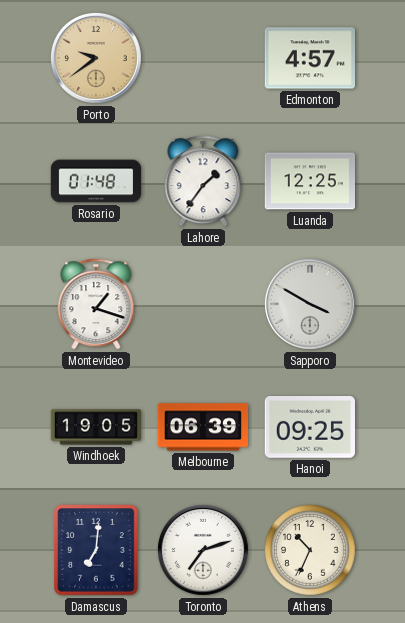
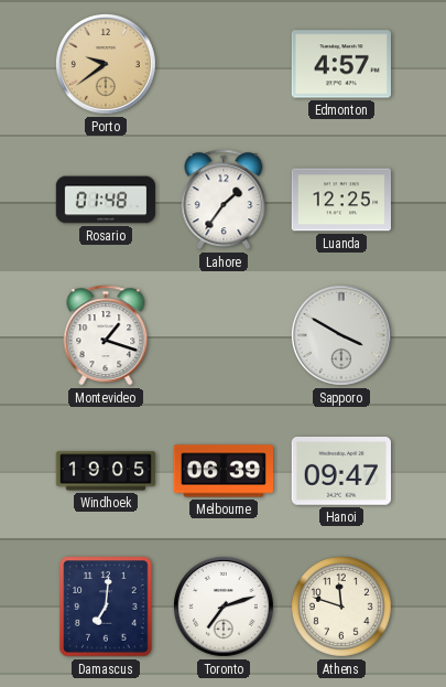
Hanoi: 09:25 -> 09:47 (340, 472)
Athens: 10:34 -> 11:48 (342, 608)
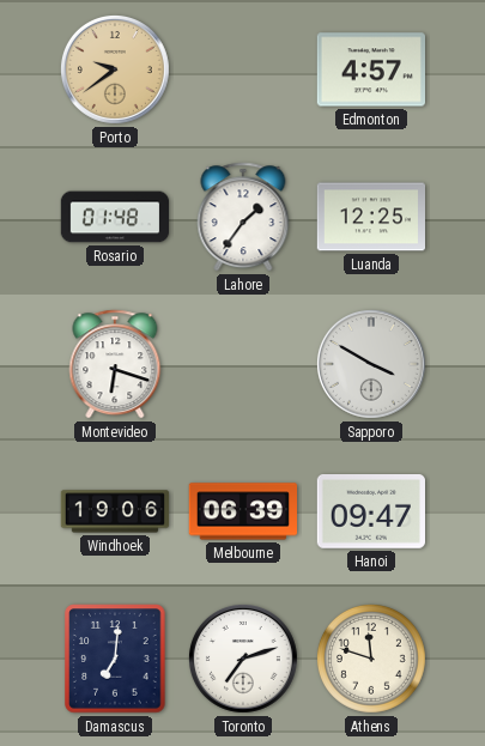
Montevideo: 1:18 -> 6:18 (115, 364)
Windhoek: 19:05 -> 19:06 (115, 511)
